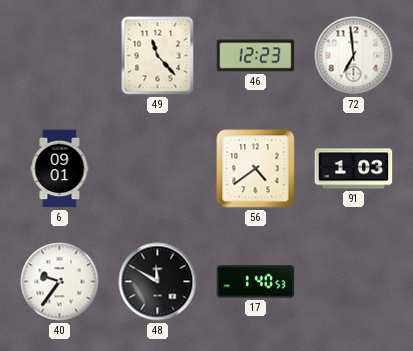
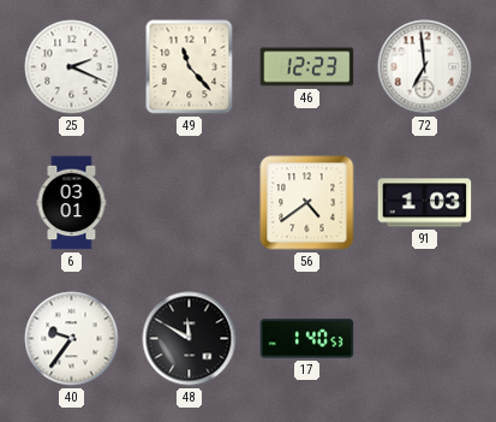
25: none -> 2:19 (72, 67)
6: 09:01 -> 03:01 (72, 203)
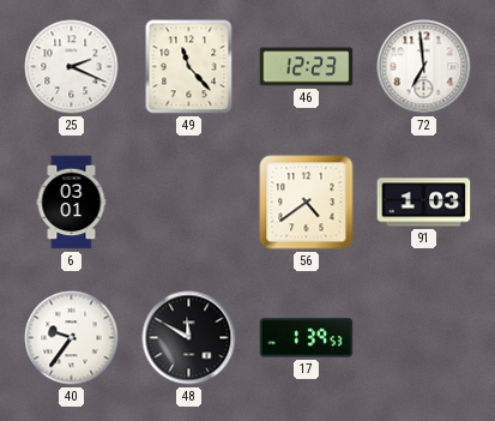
17: 1:40 -> 1:39 (307, 338)
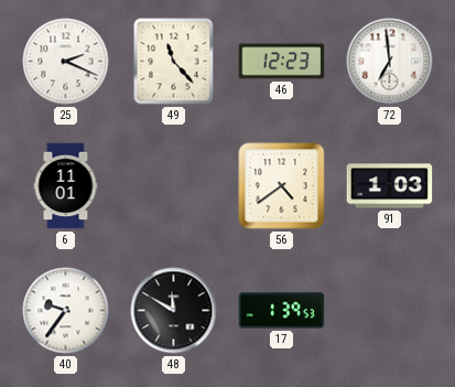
6: 03:01 -> 11:01 (66, 186)
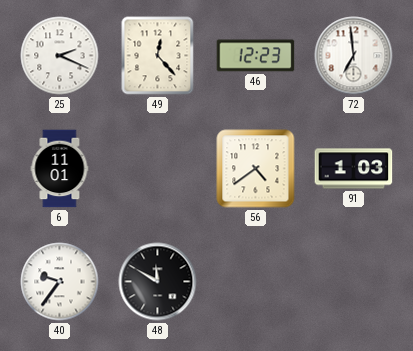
49: 11:23 -> 12:23 (158, 56)
17: 1:39 -> none (282, 311)
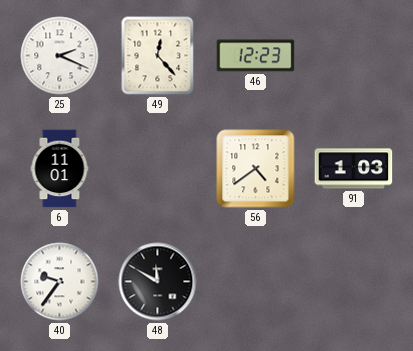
72: 6:59 -> none (354, 56)
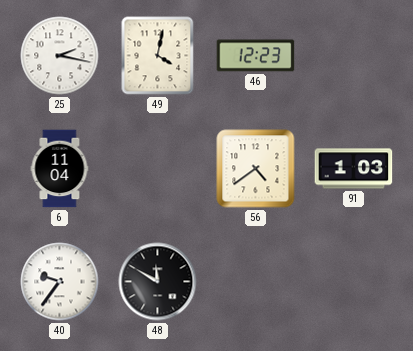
25: 2:19 -> 2:17 (60, 56)
49: 12:23 -> 4:02 (158, 56)
6: 11:01 -> 11:04 (60, 169)
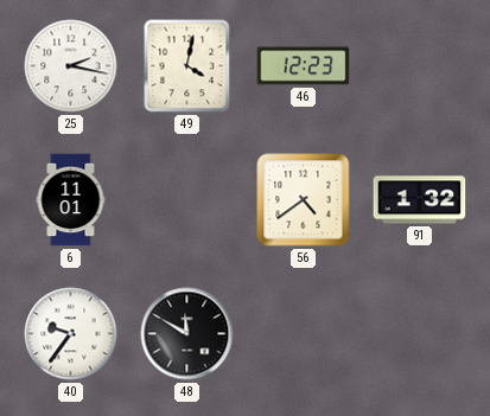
6: 11:04 -> 11:01 (71, 200)
91: 1:03 -> 1:32 (420, 200)
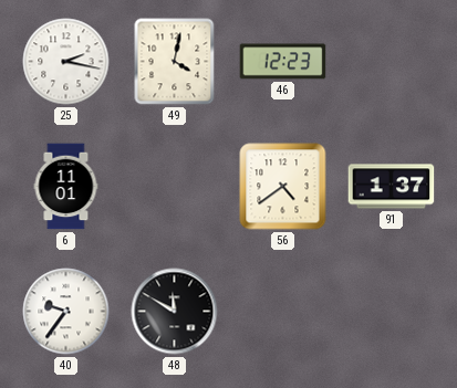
91: 1:32 -> 1:37 (392, 187)
